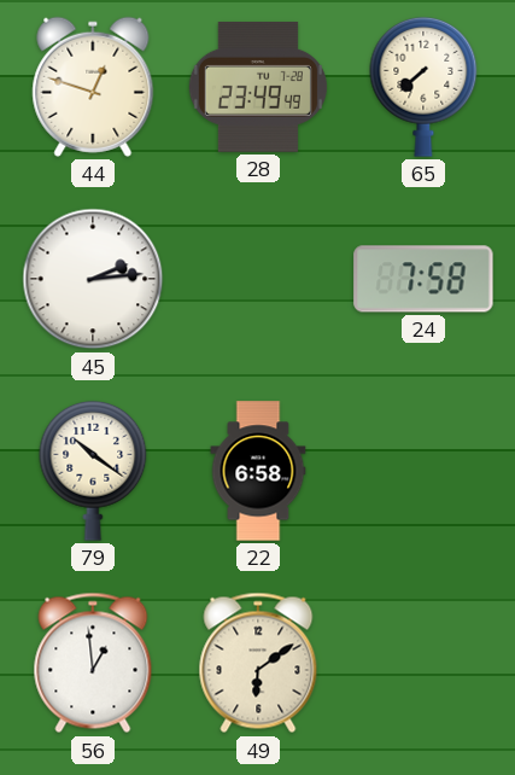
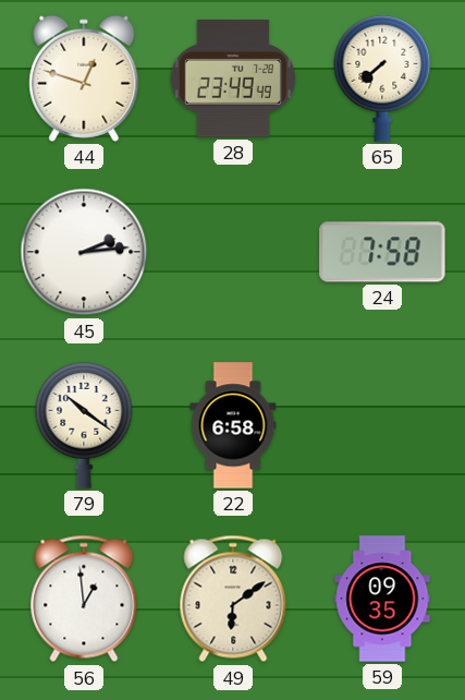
59: none -> 09:35 (382, 599)
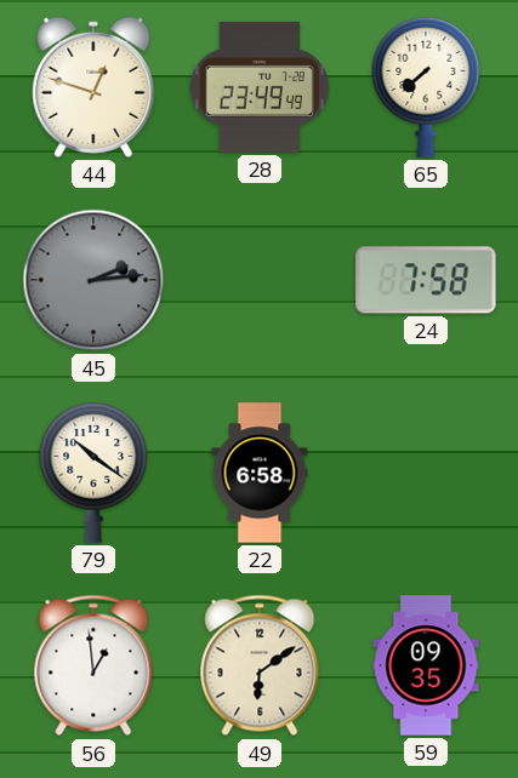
45 dial: white -> grey (93, 280)
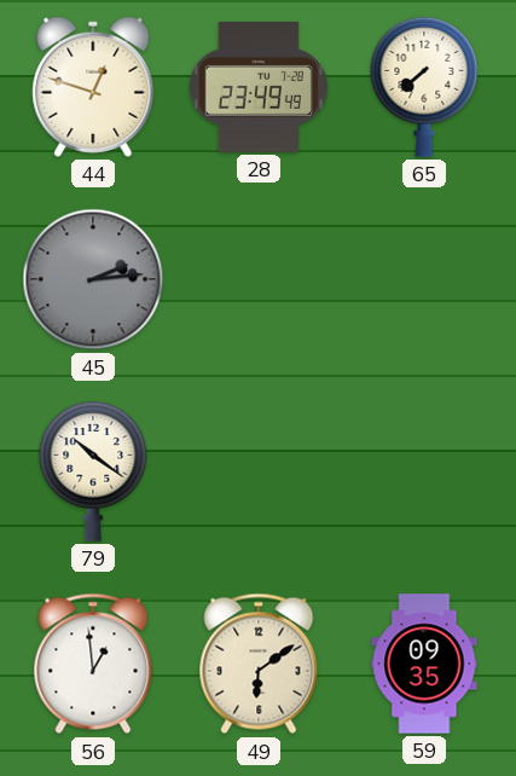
24: 7:58 -> none (426, 280)
22: 6:58 -> none (260, 473)
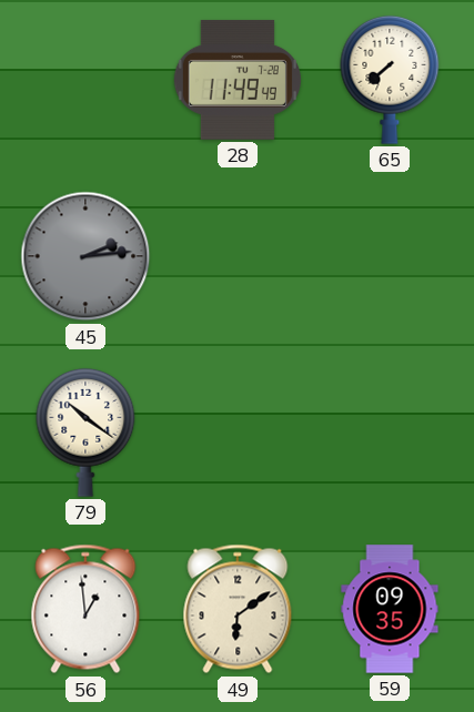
44: 12:48 -> none (93, 87)
28: 23:49 -> 11:49 (238, 80)
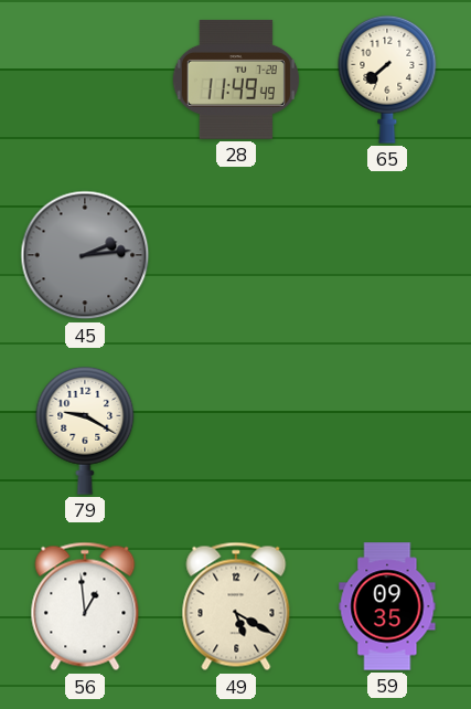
79: 10:21 -> 9:20 (85, 431)
49: 6:09 -> 5:20 (236, 606)
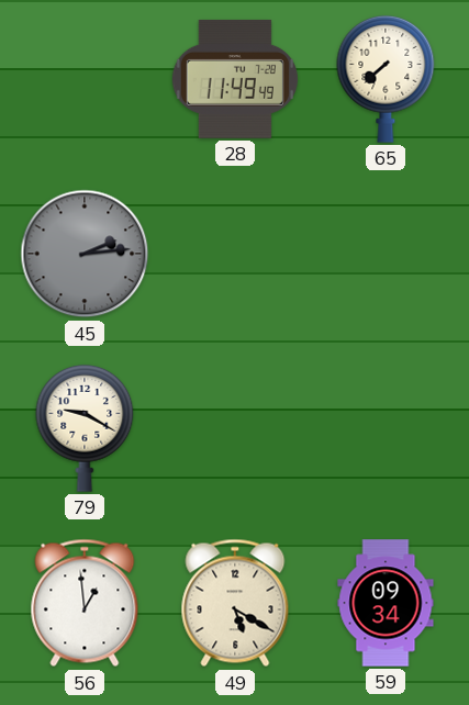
59: 09:35 -> 09:34 (386, 603)
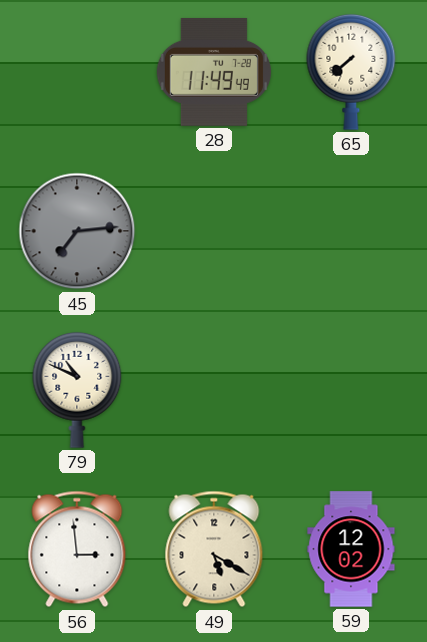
45: 2:14 -> 7:14 (77, 231)
79: 9:20 -> 10:49 (77, 390)
56: 12:59 -> 2:59 (77, 549)
59: 09:34 -> 12:02 (351, 549)
